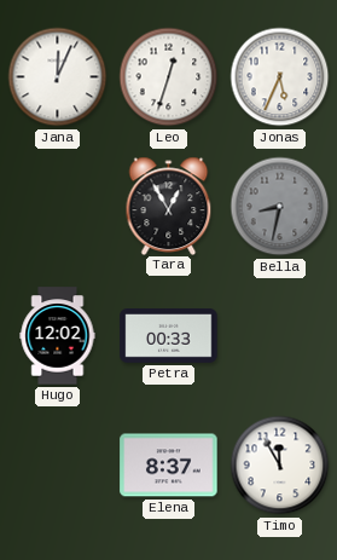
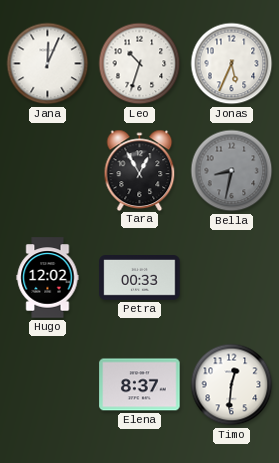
Leo: 12:33 -> 10:33 (140, 64)
Timo: 11:55 -> 12:31 (232, 385)
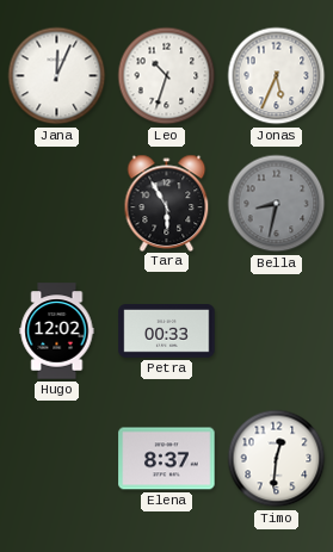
Tara: 12:55 -> 5:55 (167, 203)
